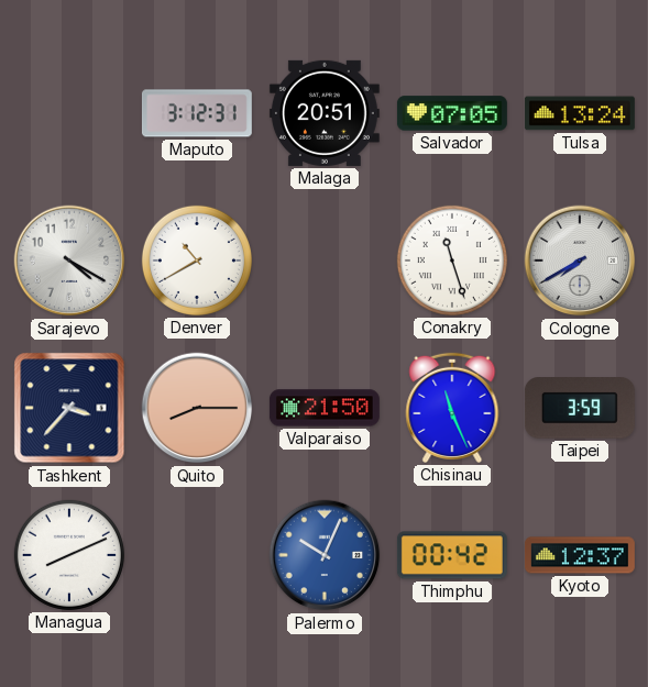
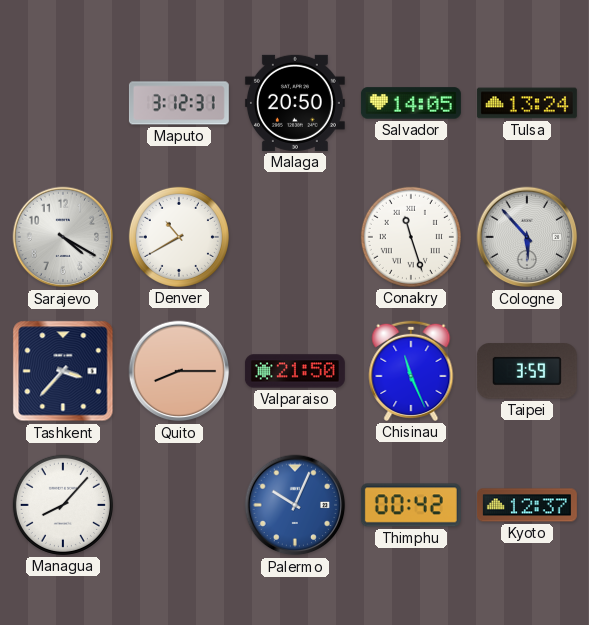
Malaga: 20:51 -> 20:50 (295, 103)
Salvador: 07:05 -> 14:05 (411, 103)
Cologne: 7:40 -> 5:53 (527, 237)
Managua: 8:11 -> 8:07 (63, 505)
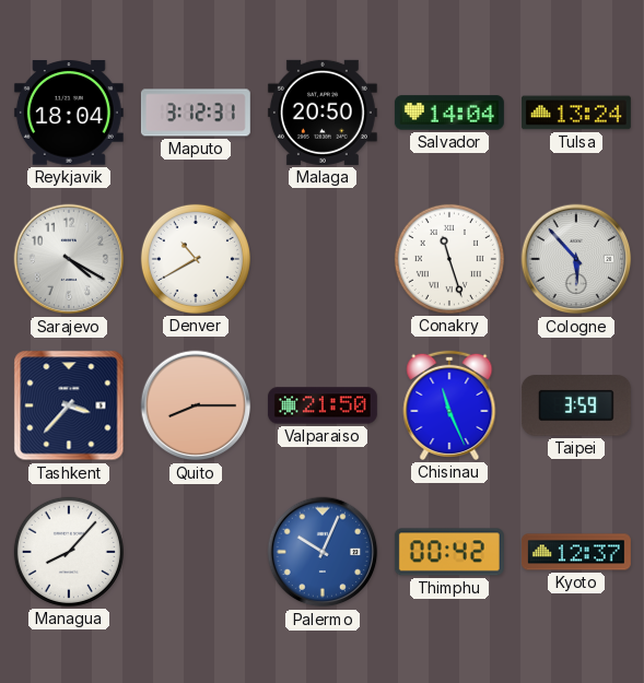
Reykjavik: none -> 18:04 (69, 113)
Salvador: 14:05 -> 14:04 (449, 113)
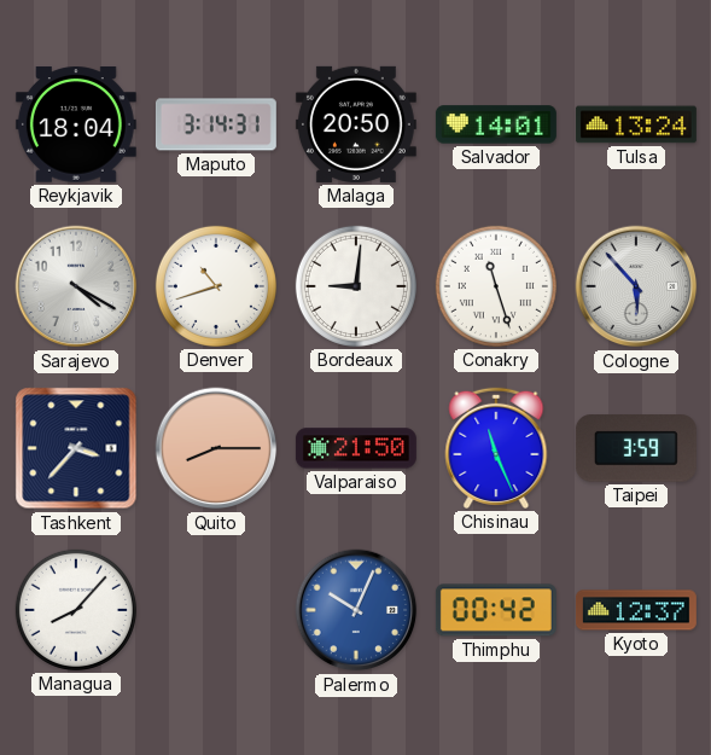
Maputo: 3:12 -> 3:14 (216, 124)
Salvador: 14:04 -> 14:01 (496, 124)
Denver: 10:40 -> 10:42 (216, 286)
Bordeaux: none -> 9:01 (356, 286)
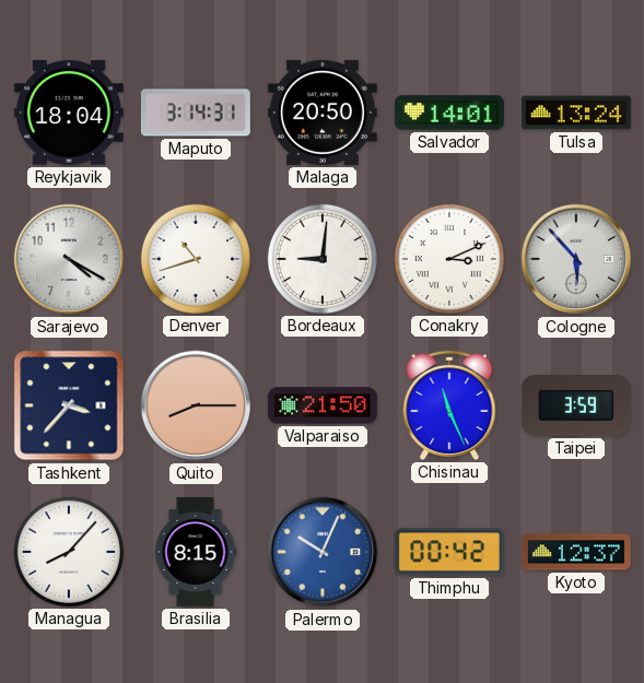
Conakry: 11:27 -> 3:11 (449, 259)
Brasilia: none -> 8:15 (196, 552)
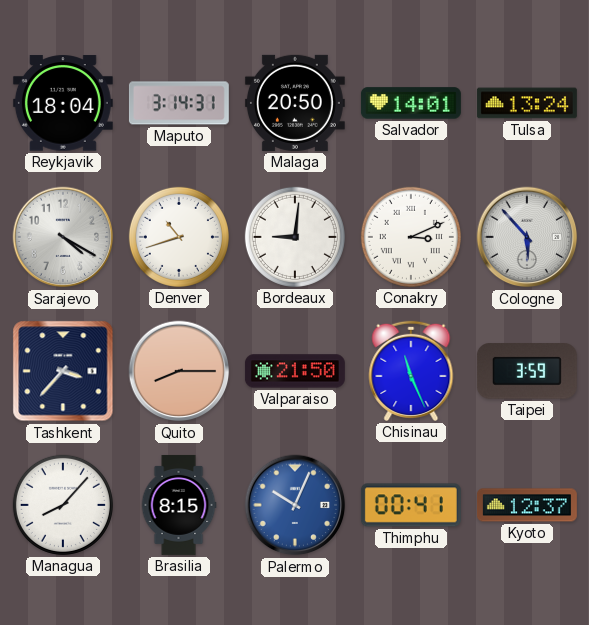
Thimphu: 00:42 -> 00:41 (411, 505)
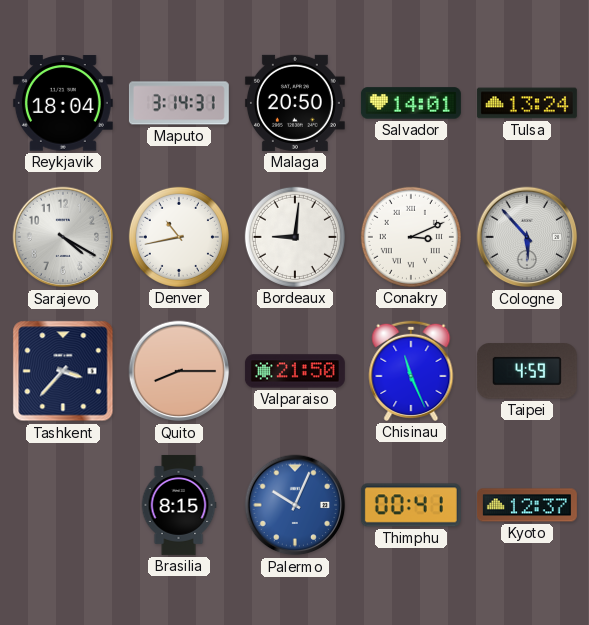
Denver: 10:42 -> 10:43 (179, 237)
Taipei: 3:59 -> 4:59 (527, 371)
Managua: 8:07 -> none (63, 505)
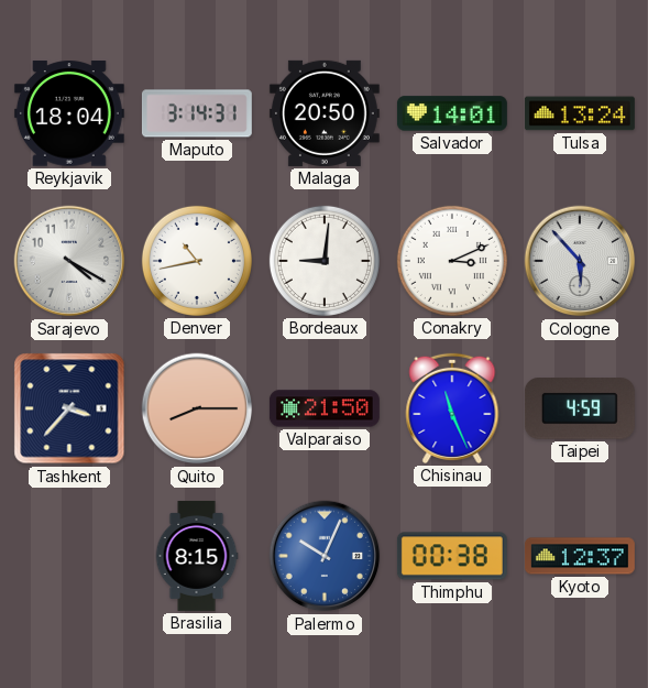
Thimphu: 00:41 -> 00:38 (452, 556)
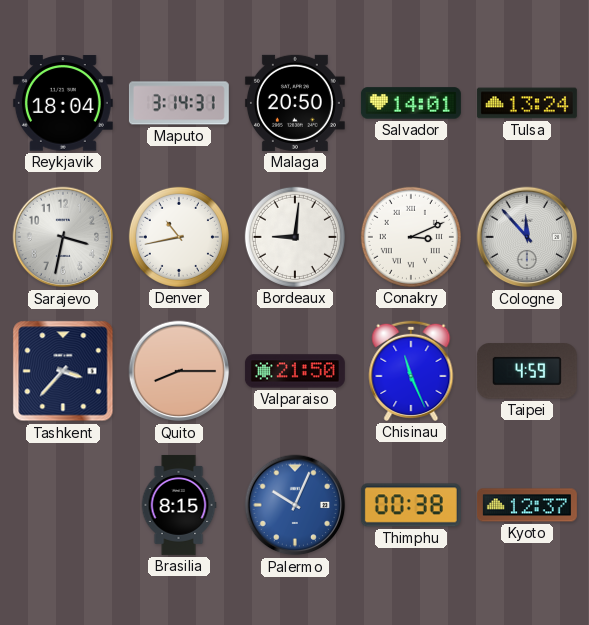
Sarajevo: 4:20 -> 3:32 (63, 237)
Cologne: 5:53 -> 11:53 (527, 237)
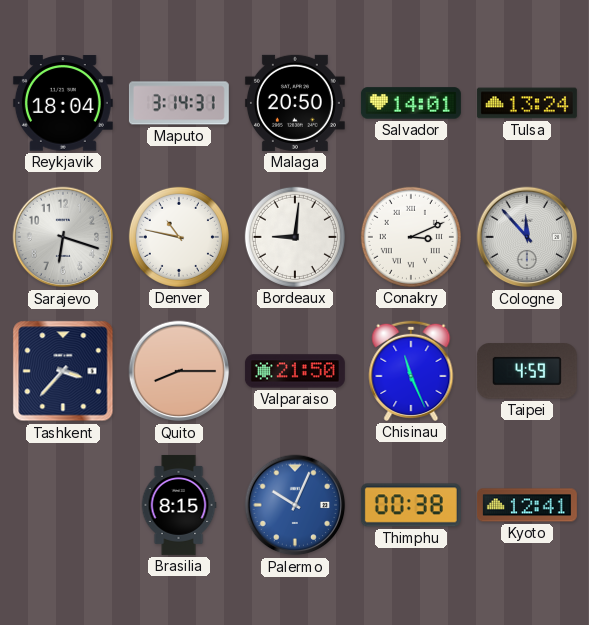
Sarajevo: 3:32 -> 6:18 (63, 237)
Denver: 10:43 -> 10:47 (179, 237)
Kyoto: 12:37 -> 12:41 (527, 505)
